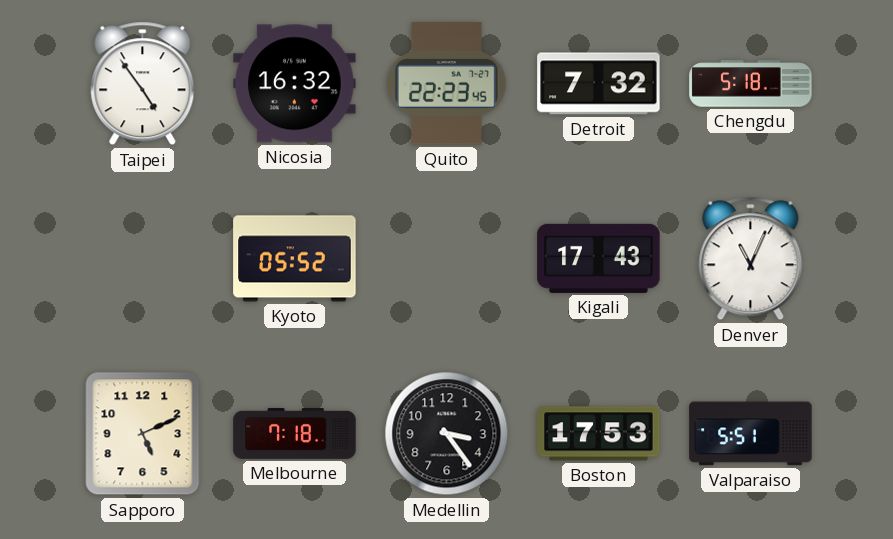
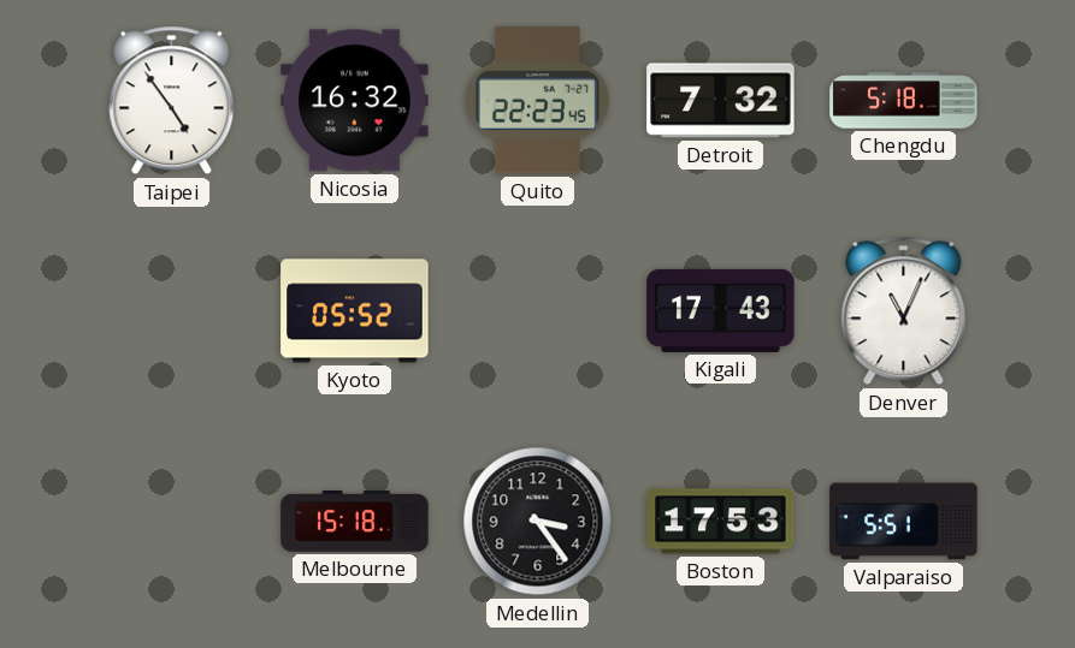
Sapporo: 5:11 -> none (143, 434)
Melbourne: 7:18 -> 15:18 (355, 522)
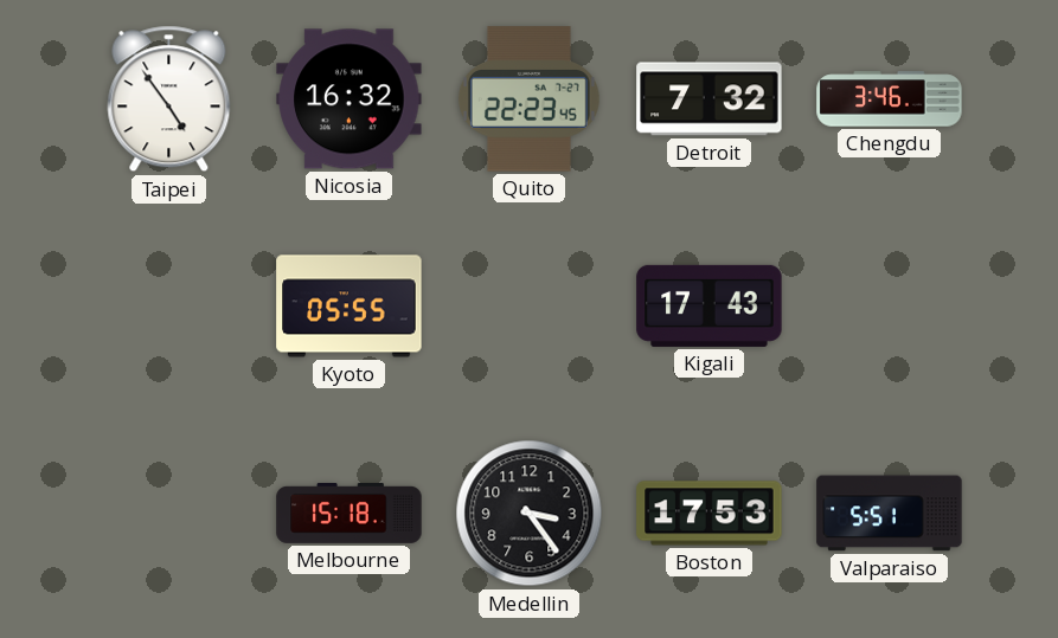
Chengdu: 5:18 -> 3:46 (890, 99)
Kyoto: 05:52 -> 05:55 (350, 307)
Denver: 11:04 -> none (904, 311)
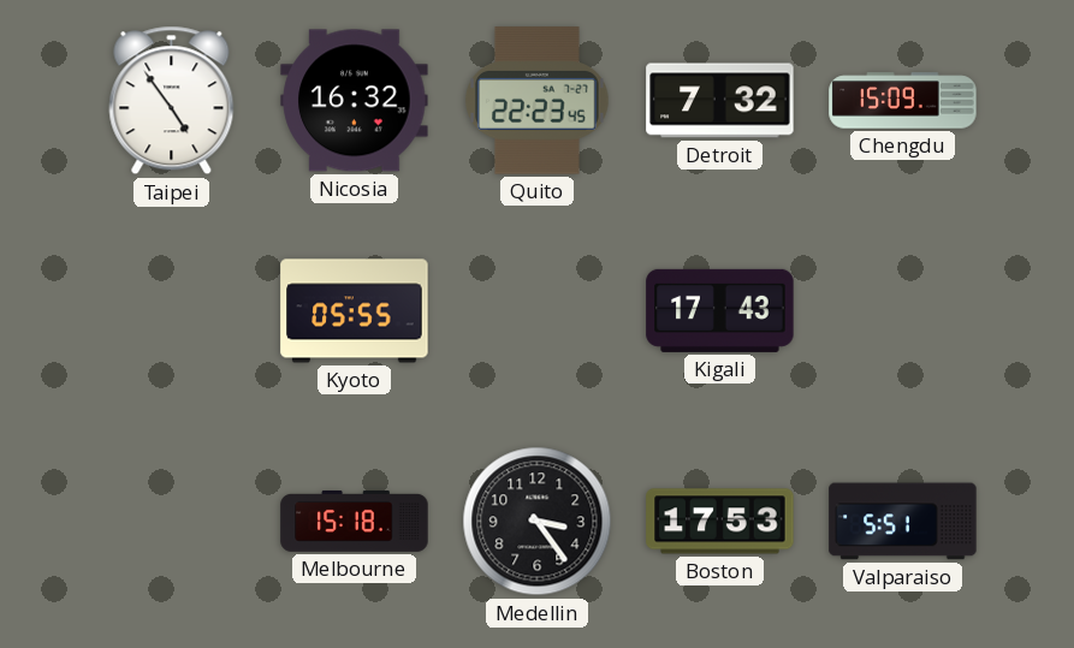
Chengdu: 3:46 -> 15:09 (903, 101)
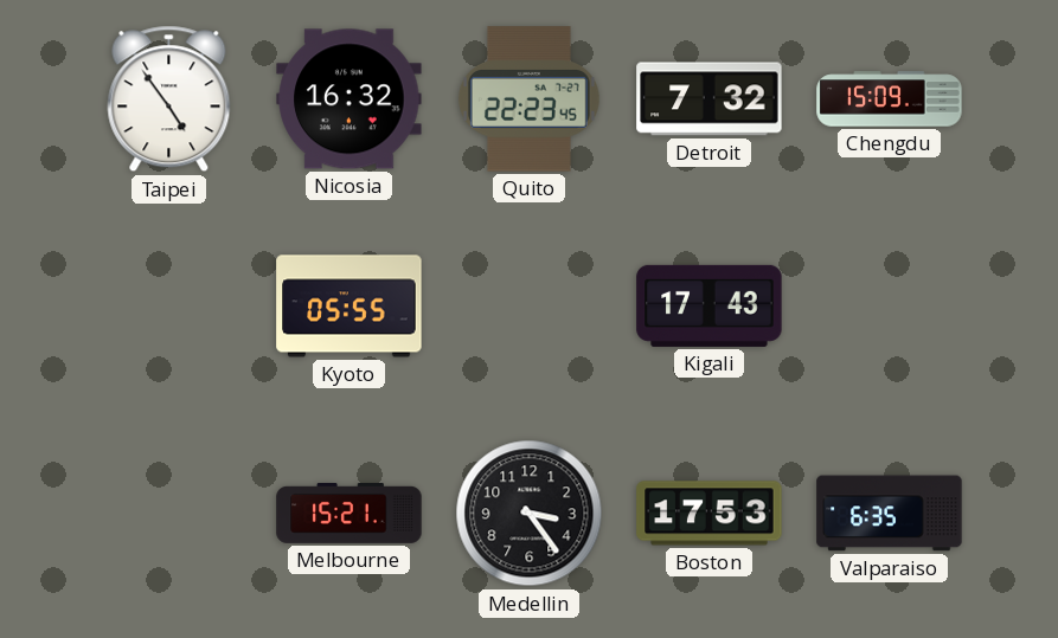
Melbourne: 15:18 -> 15:21 (350, 514)
Valparaiso: 5:51 -> 6:35 (890, 514)
